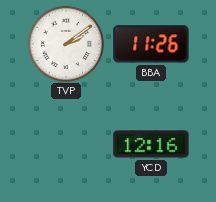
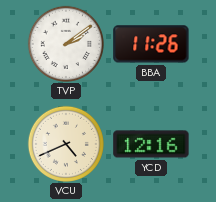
VCU: none -> 4:41 (65, 143)
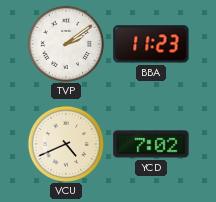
BBA: 11:26 -> 11:23 (151, 44)
YCD: 12:16 -> 7:02 (151, 144)
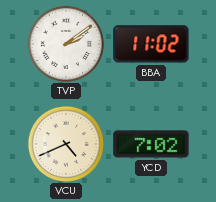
BBA: 11:23 -> 11:02 (151, 44)
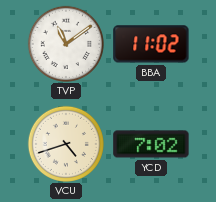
TVP: 2:09 -> 11:09 (65, 43)
VCU: 4:41 -> 4:42 (65, 143)
